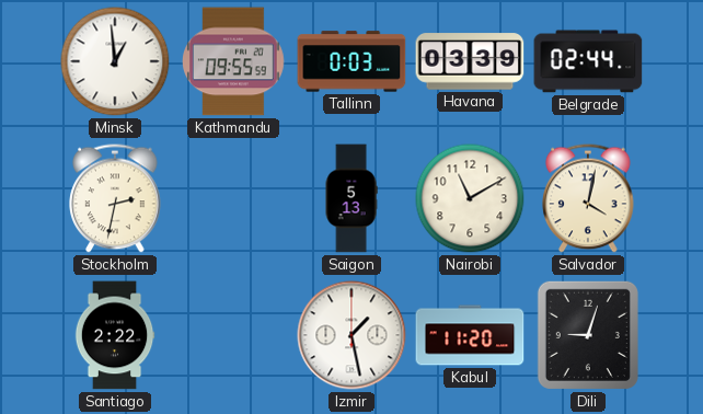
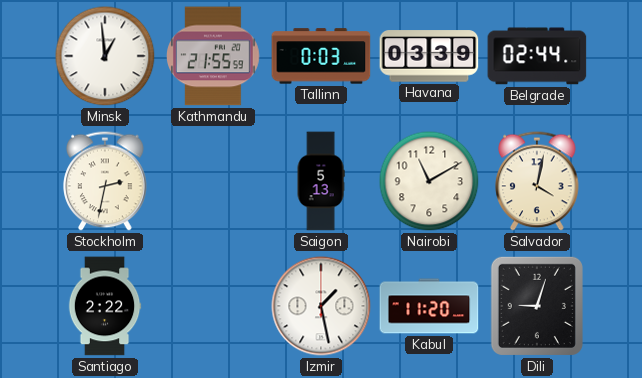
Kathmandu: 09:55 -> 21:55 (214, 56)
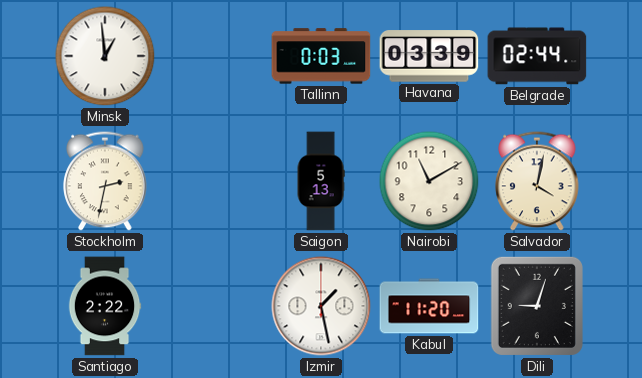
Kathmandu: 21:55 -> none (214, 56)
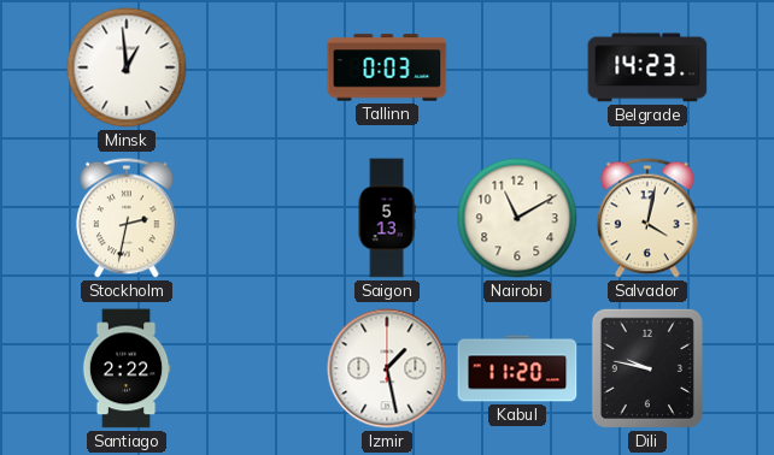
Havana: 03:39 -> none (429, 56)
Belgrade: 02:44 -> 14:23 (647, 67)
Dili: 9:03 -> 9:47 (647, 368)
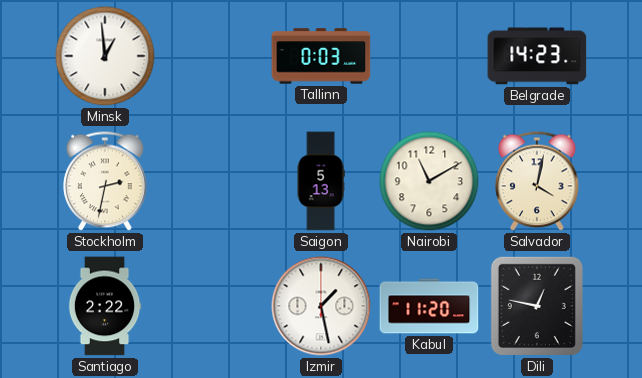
Dili: 9:47 -> 12:47 (537, 306)
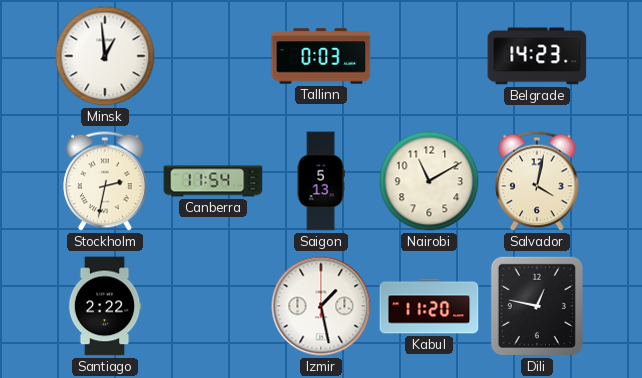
Canberra: none -> 11:54 (213, 181)
